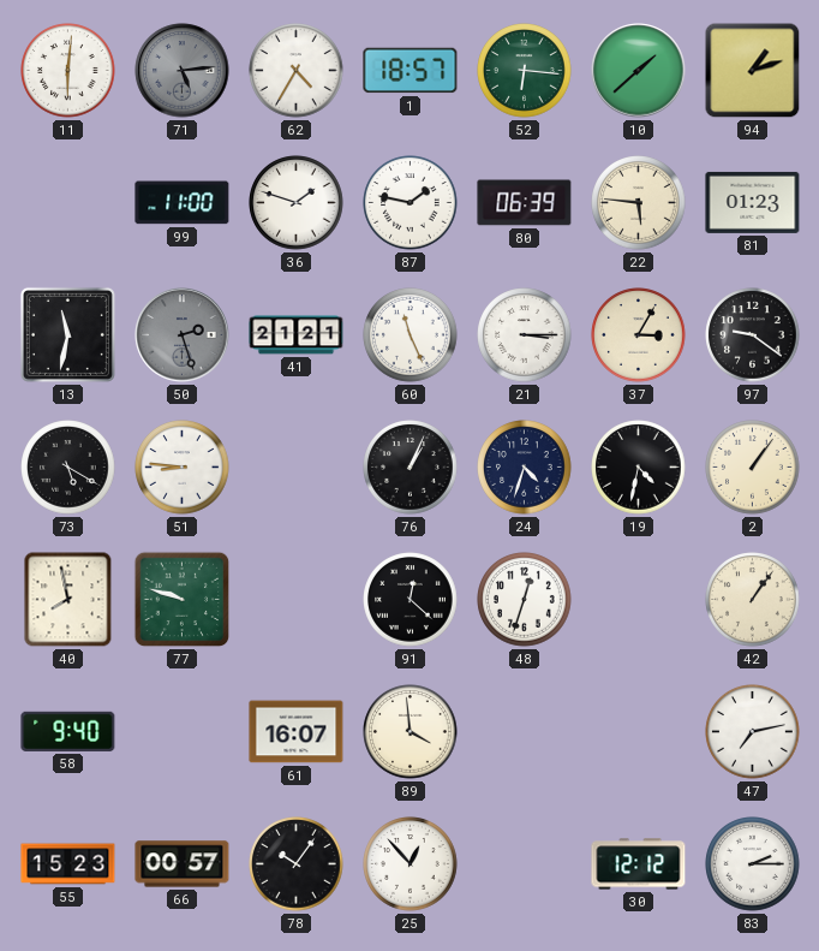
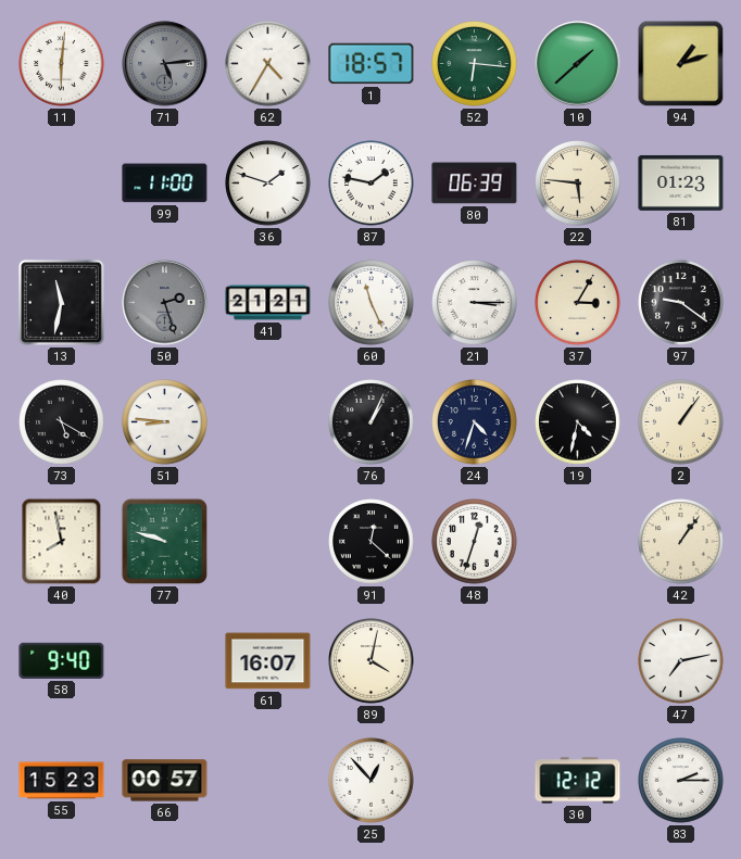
89: 3:59 -> 4:02 (372, 661)
78: 10:06 -> none (297, 864)
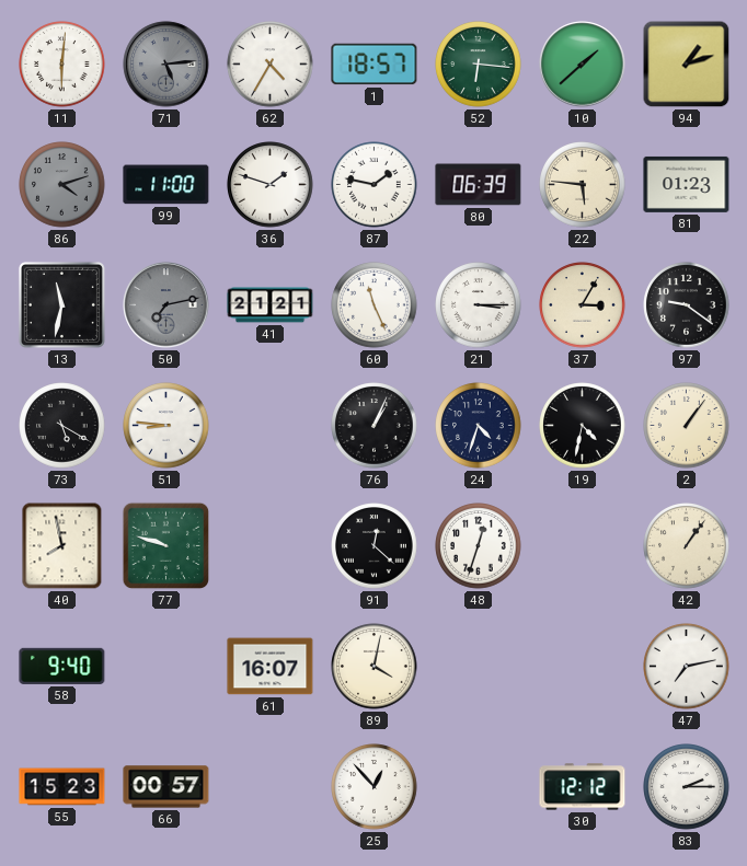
86: none -> 4:12 (62, 185)
50: 2:27 -> 7:13 (166, 305)
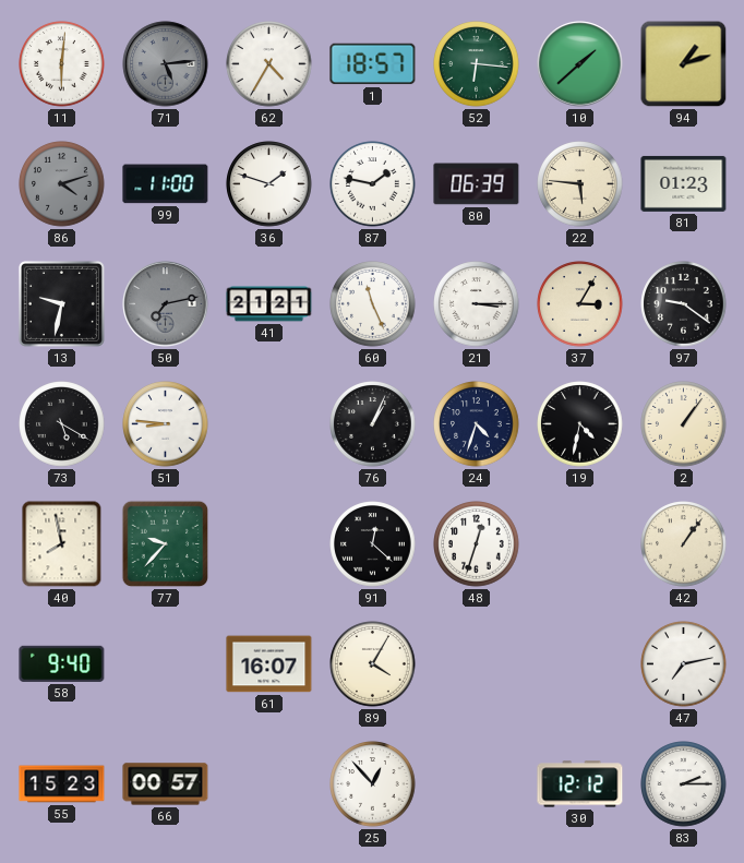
13: 11:32 -> 9:32 (61, 303)
77: 9:48 -> 9:37 (166, 544)
89: 4:02 -> 4:05 (373, 664)
